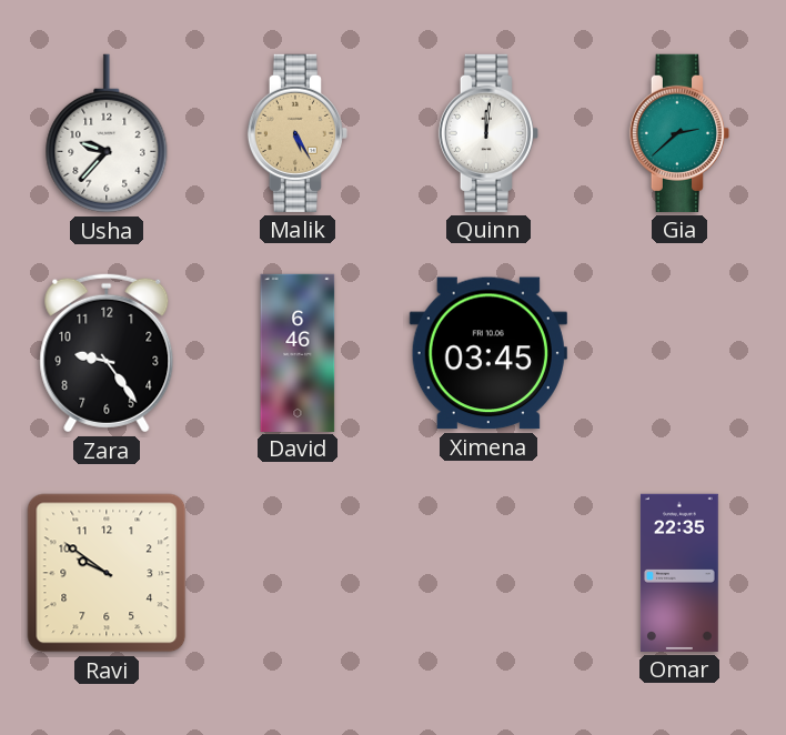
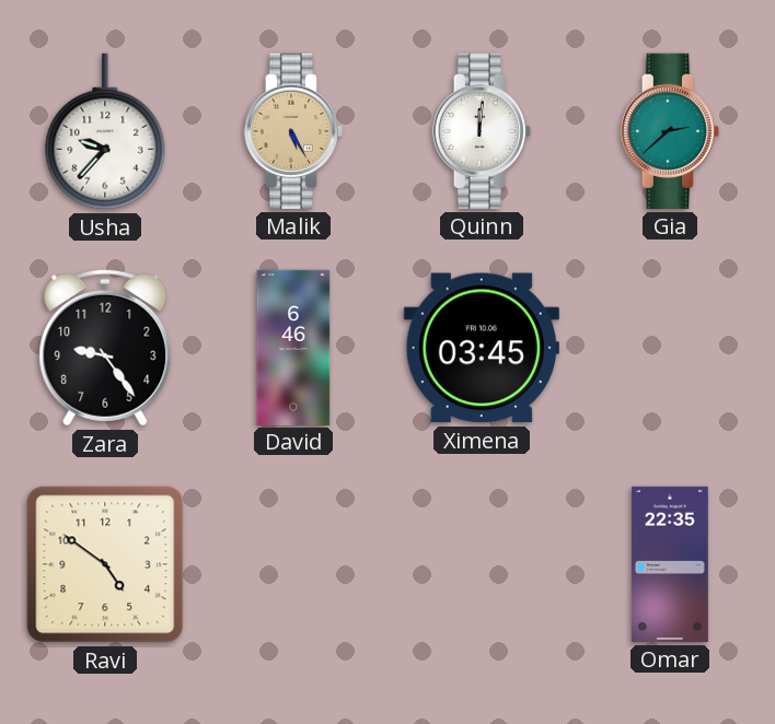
Ravi: 9:51 -> 4:51 (105, 564)
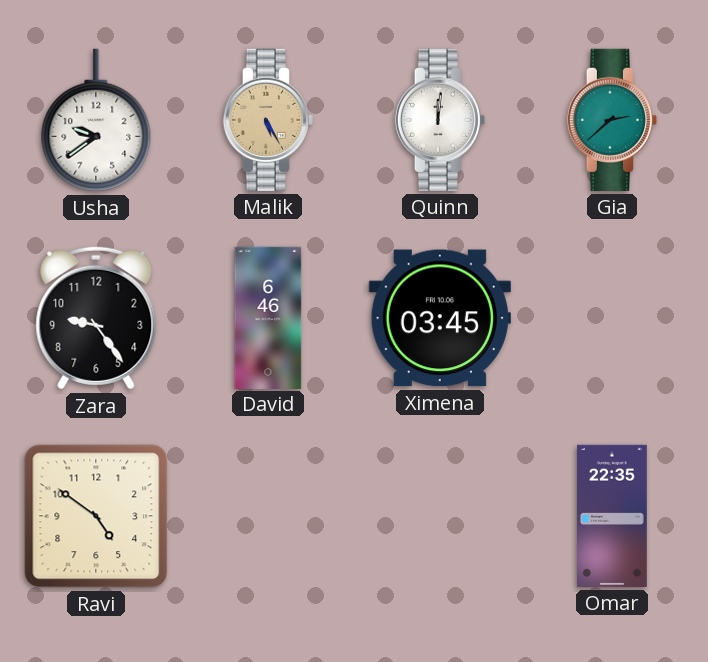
Usha: 9:37 -> 9:39 (96, 120)
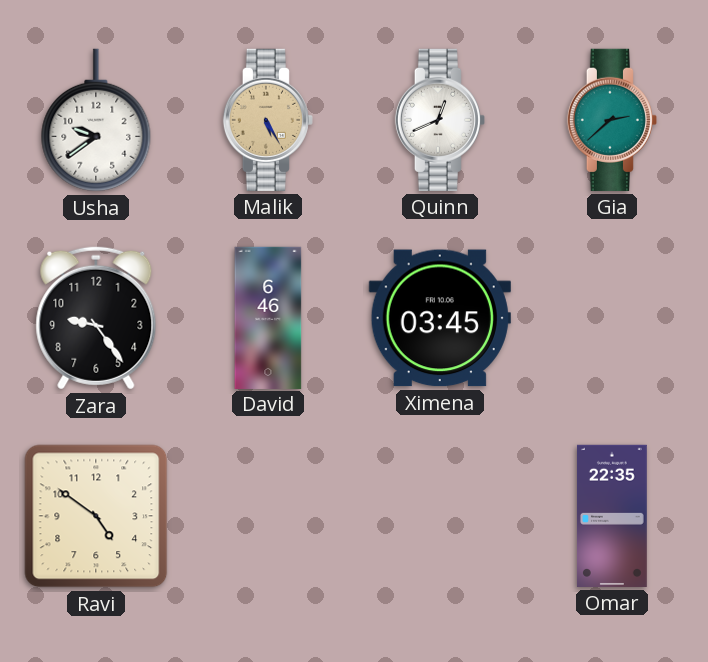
Quinn: 12:01 -> 12:41 (440, 120)
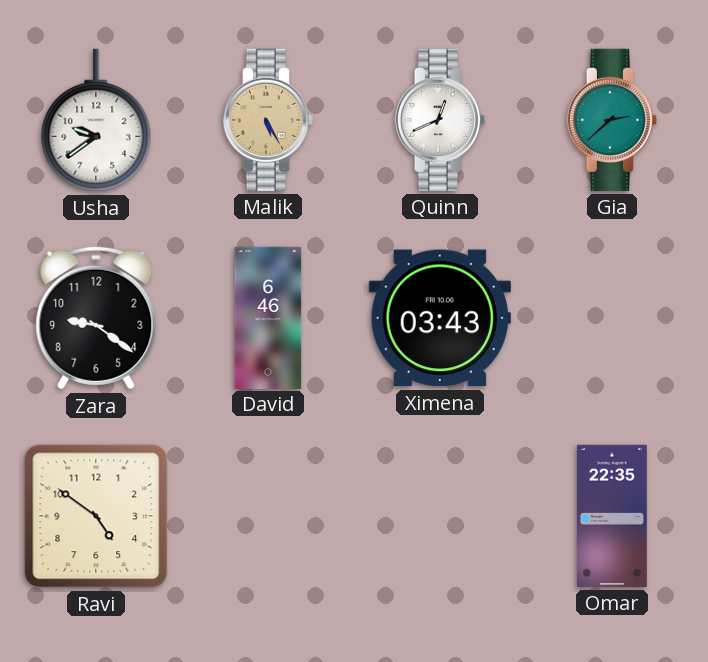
Zara: 9:24 -> 9:21 (96, 318)
Ximena: 03:45 -> 03:43 (440, 318)
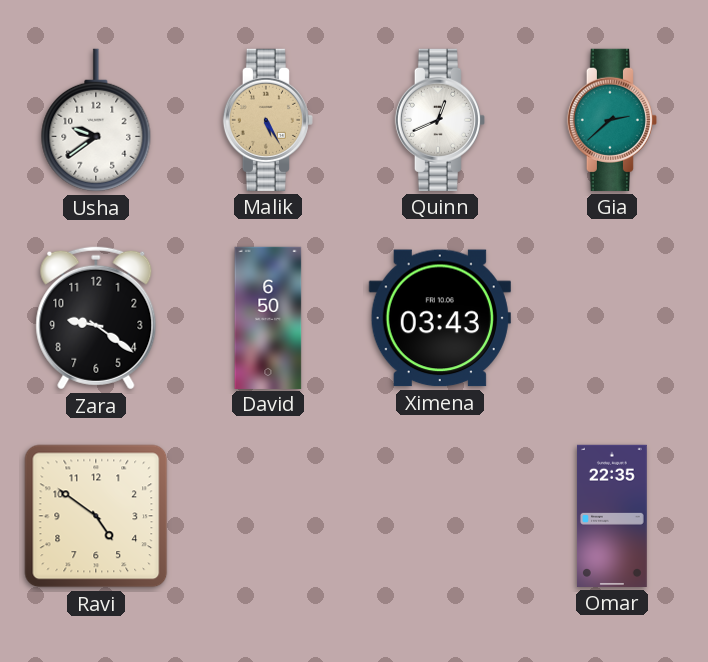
David: 6:46 -> 6:50 (268, 317)
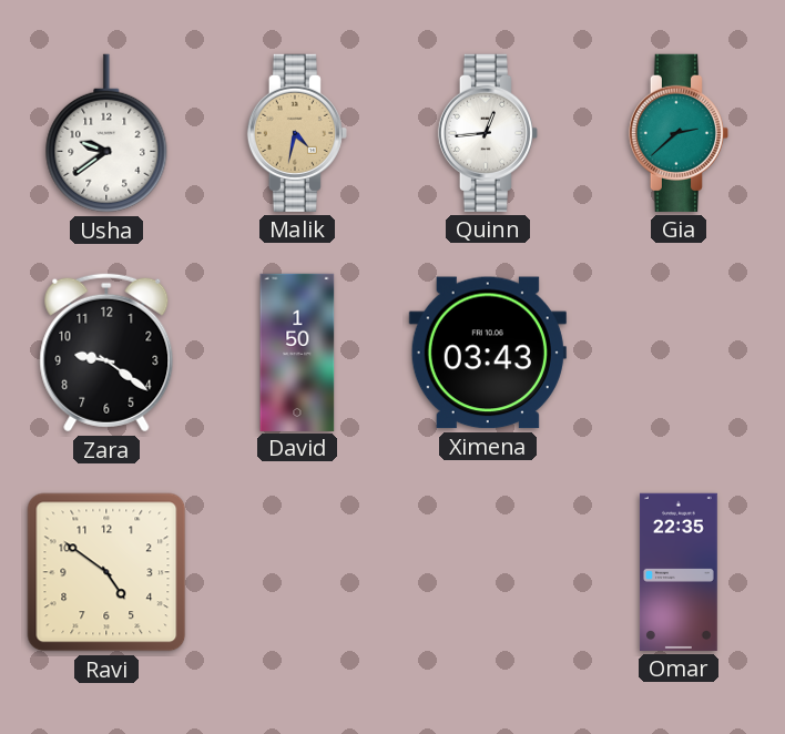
Malik: 5:25 -> 4:32 (297, 133)
Quinn: 12:41 -> 12:44 (488, 133)
David: 6:50 -> 1:50 (297, 351)
